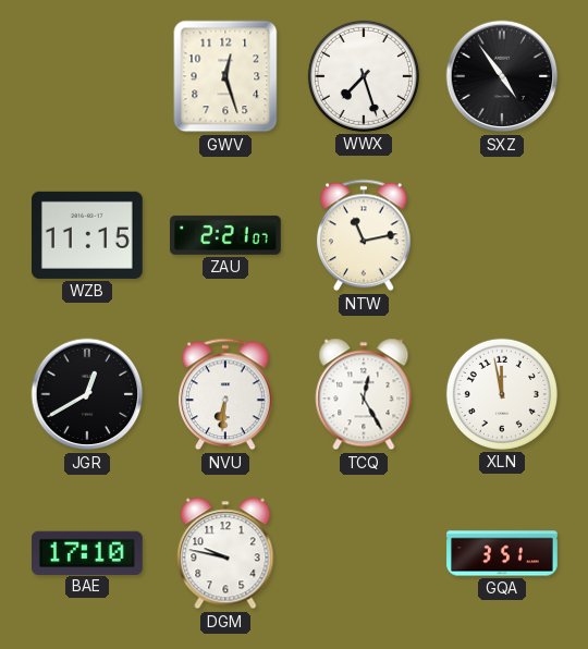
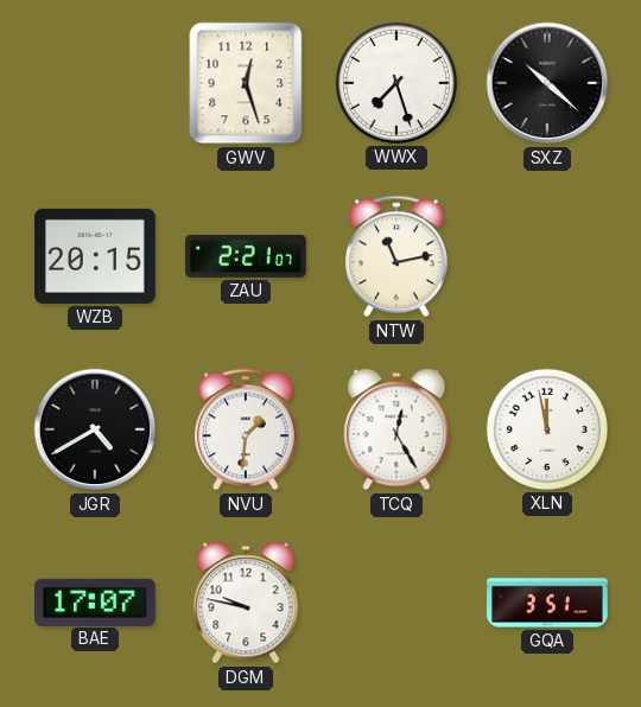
SXZ: 4:54 -> 10:22 (547, 83)
WZB: 11:15 -> 20:15 (96, 256)
JGR: 12:40 -> 4:40 (95, 429)
NVU: 6:31 -> 1:31 (247, 429)
BAE: 17:10 -> 17:07 (96, 601)
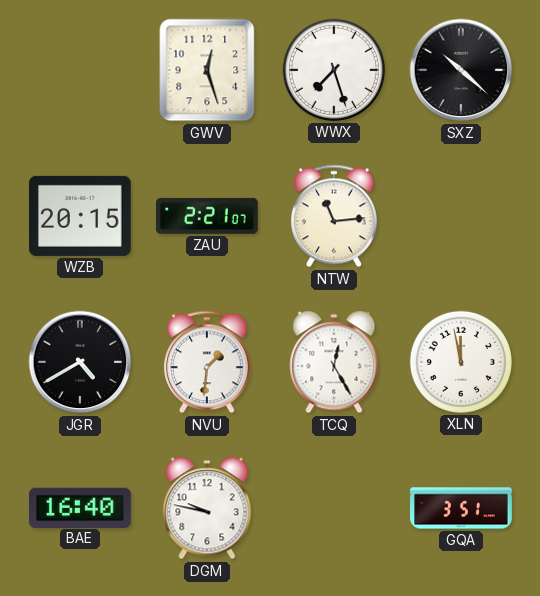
NTW: 11:13 -> 11:14 (335, 216)
BAE: 17:07 -> 16:40 (81, 507)
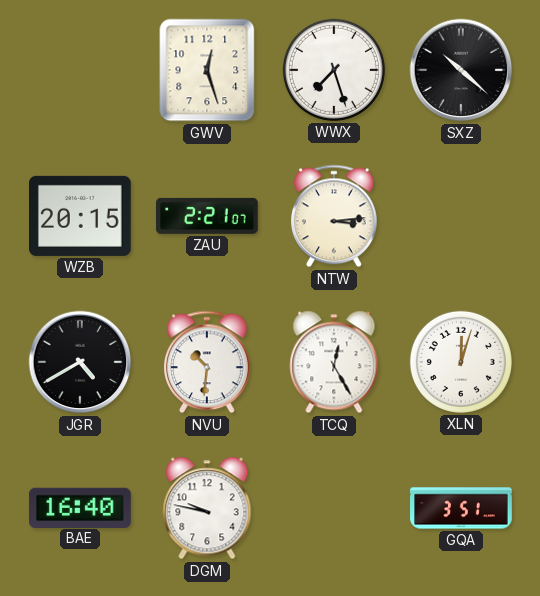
NTW: 11:14 -> 3:14 (335, 216)
NVU: 1:31 -> 10:31 (208, 362)
XLN: 11:58 -> 12:03 (461, 362)
